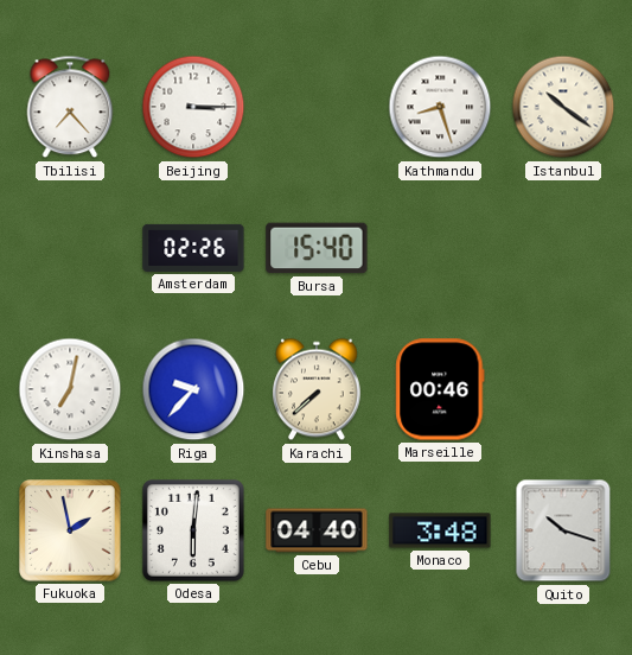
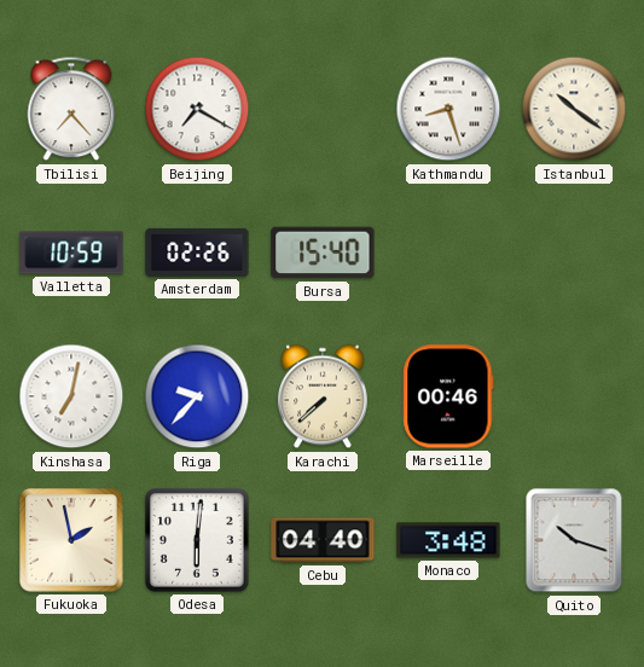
Beijing: 3:15 -> 7:20 (197, 109)
Valletta: none -> 10:59 (71, 253)
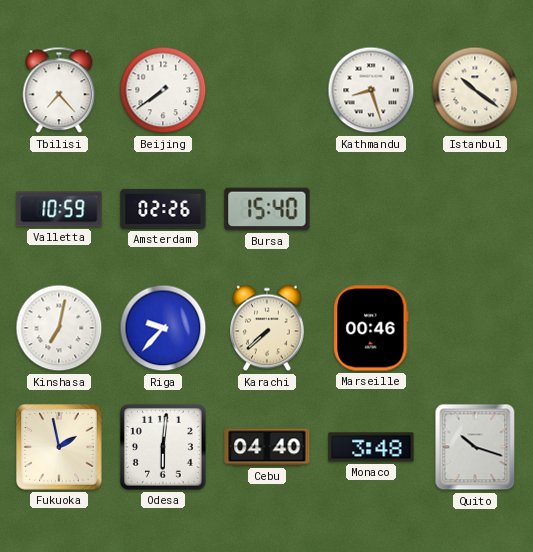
Beijing: 7:20 -> 7:39 (163, 90)
